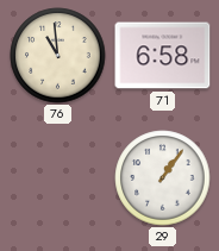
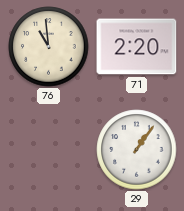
71: 6:58 -> 2:20 (137, 47)
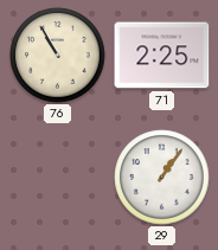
76: 10:59 -> 10:55 (58, 56)
71: 2:20 -> 2:25 (162, 56)
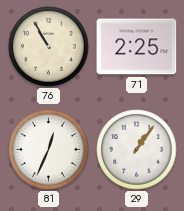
81: none -> 12:34 (49, 150)
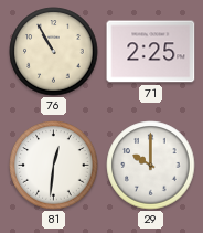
81: 12:34 -> 12:31 (54, 166)
29: 1:06 -> 10:00 (151, 166)
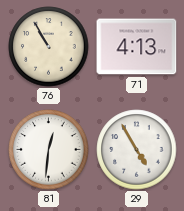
71: 2:25 -> 4:13 (137, 47)
29: 10:00 -> 4:55 (137, 150)
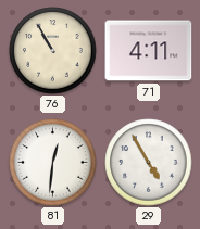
71: 4:13 -> 4:11 (149, 51)
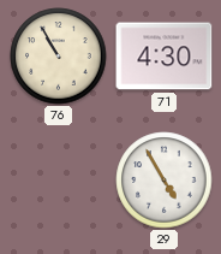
71: 4:11 -> 4:30 (165, 57)
81: 12:31 -> none (53, 163)
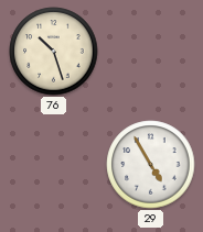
76: 10:55 -> 10:27 (54, 52)
71: 4:30 -> none (165, 57)
